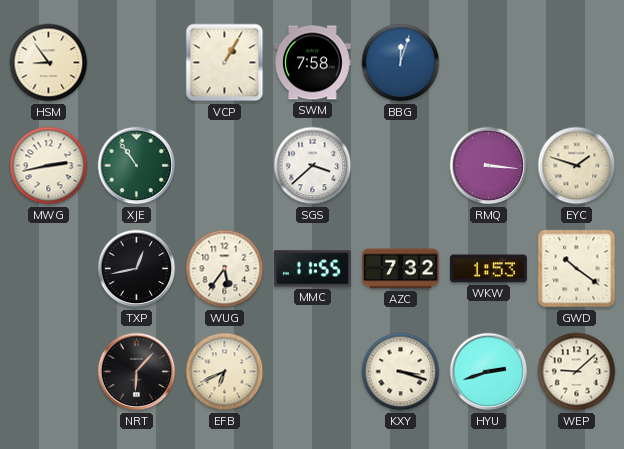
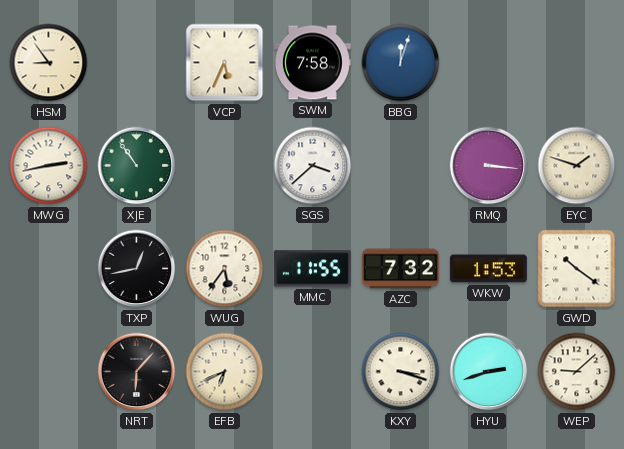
VCP: 1:05 -> 5:34 (225, 63)
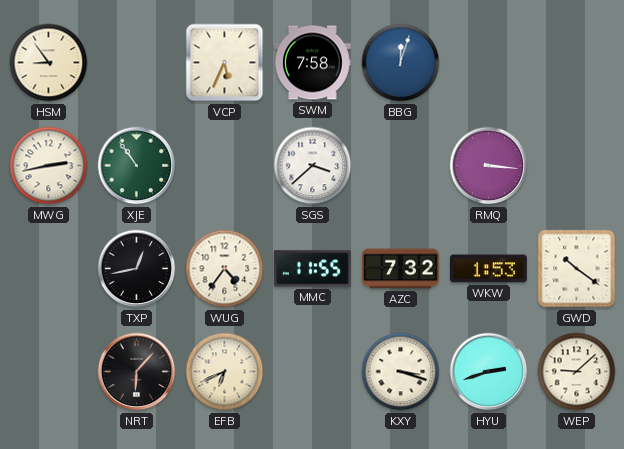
EYC: 1:48 -> none (577, 166)
WUG: 5:36 -> 4:36 (225, 269)
